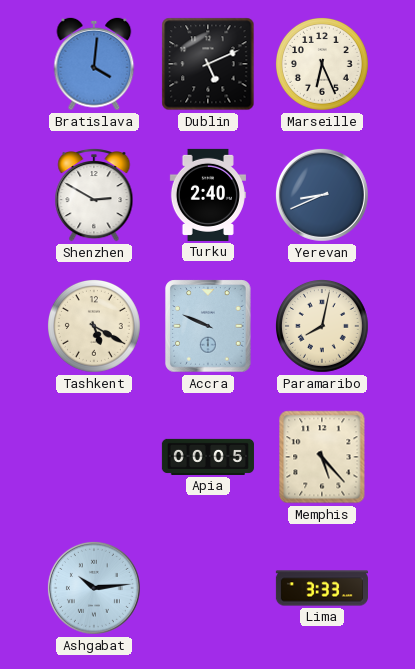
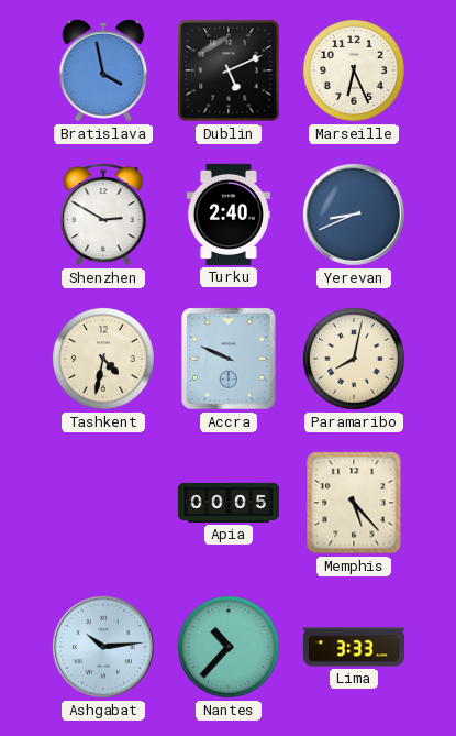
Bratislava: 4:01 -> 3:58 (103, 70)
Tashkent: 5:20 -> 4:32 (104, 360)
Nantes: none -> 10:37 (230, 648)
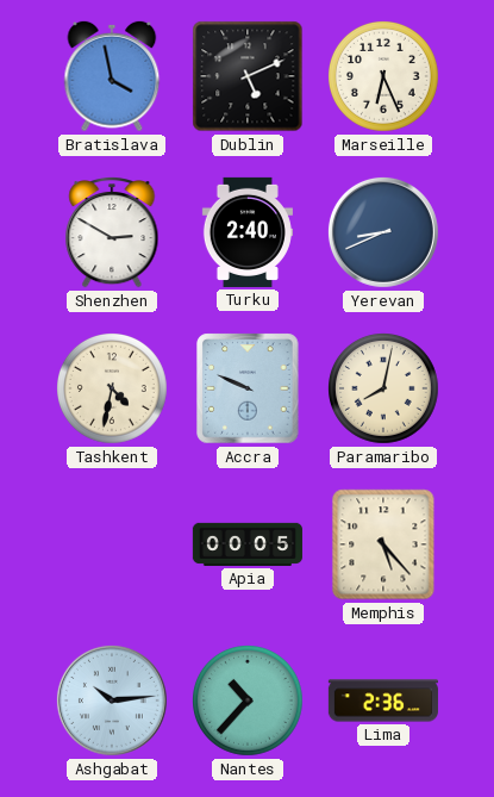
Lima: 3:33 -> 2:36 (383, 701)
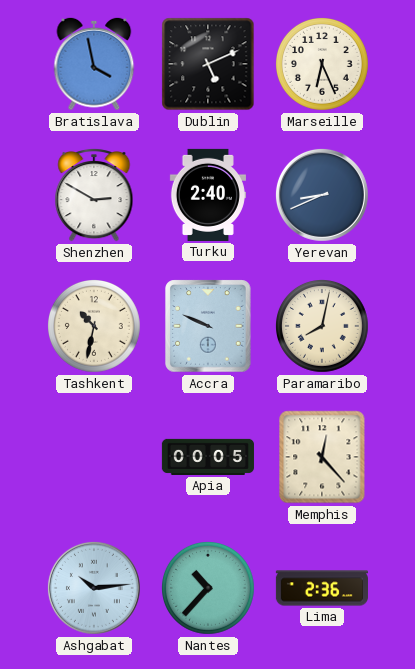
Tashkent: 4:32 -> 10:32 (95, 327)
Memphis: 5:23 -> 12:23 (322, 457)
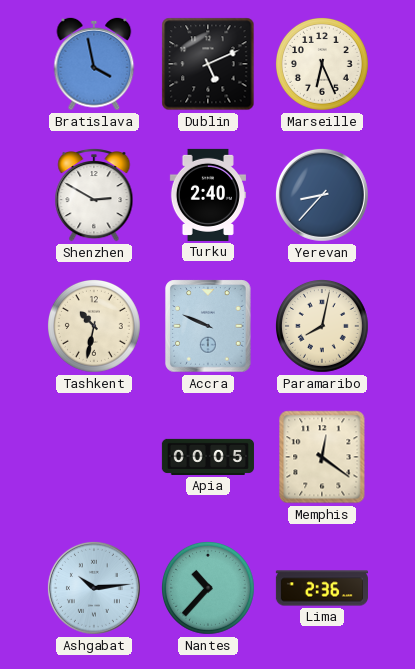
Yerevan: 8:41 -> 8:37 (322, 195)
Memphis: 12:23 -> 12:21 (322, 457)
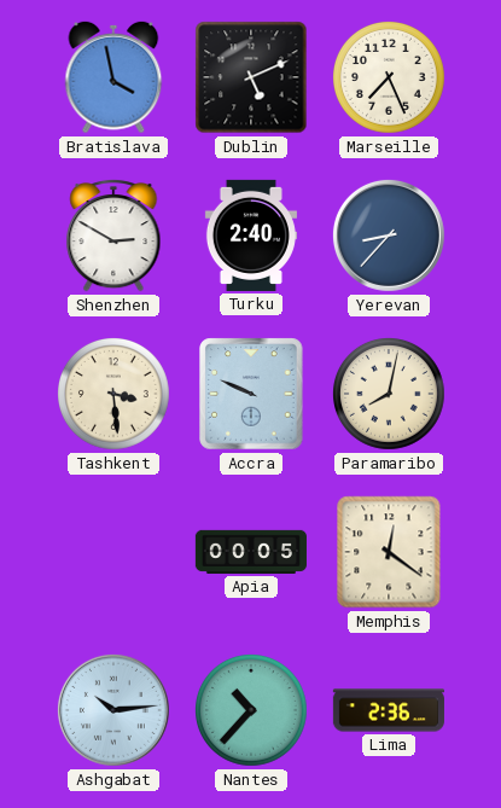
Marseille: 6:26 -> 7:26 (390, 79)
Tashkent: 10:32 -> 3:29 (115, 395)
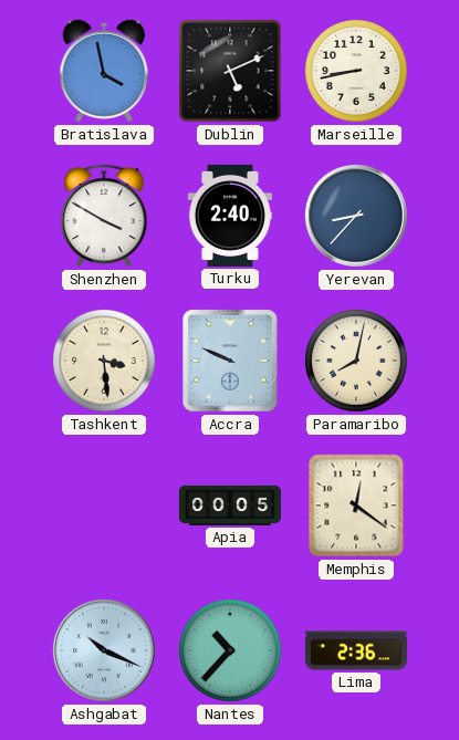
Marseille: 7:26 -> 8:43 (357, 72)
Shenzhen: 2:50 -> 3:50 (104, 216)
Ashgabat: 10:14 -> 10:19 (104, 650)
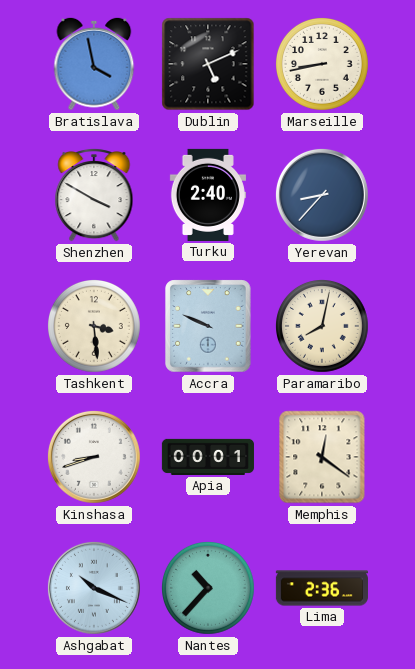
Kinshasa: none -> 8:42 (94, 457)
Apia: 00:05 -> 00:01 (208, 457)
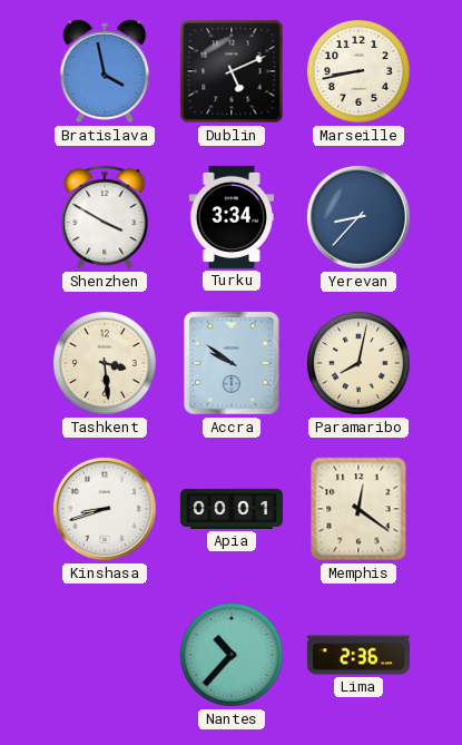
Turku: 2:40 -> 3:34 (232, 217)
Accra: 9:49 -> 9:51 (232, 363)
Ashgabat: 10:19 -> none (94, 588)
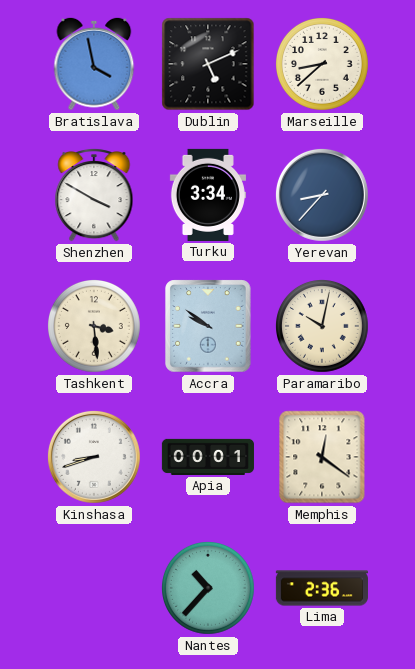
Marseille: 8:43 -> 8:38 (323, 65)
Paramaribo: 8:02 -> 10:02 (323, 327)
